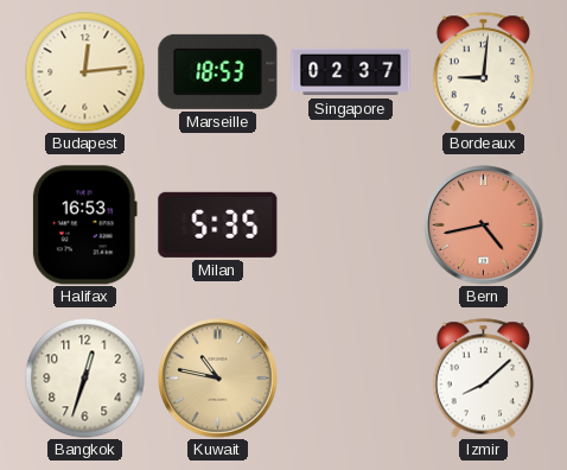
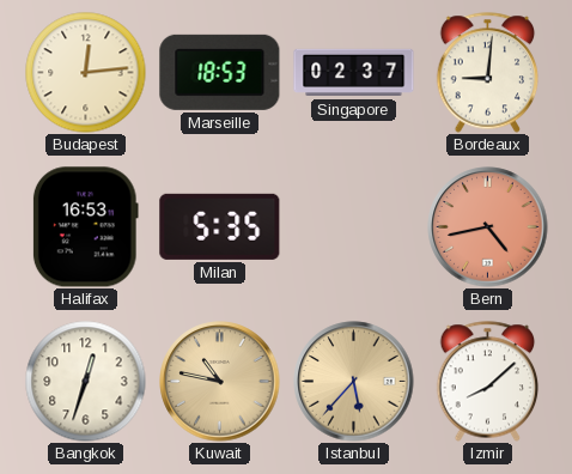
Istanbul: none -> 5:37 (354, 382)
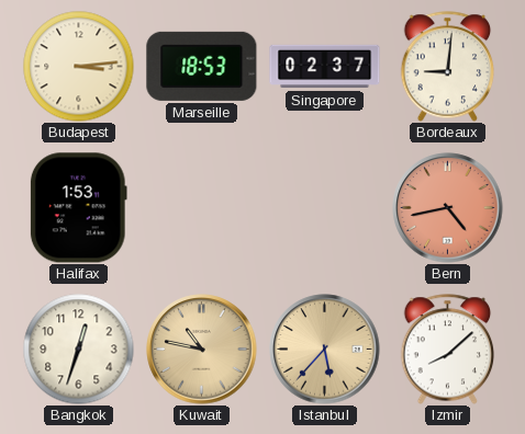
Budapest: 12:14 -> 3:14 (79, 67)
Halifax: 16:53 -> 1:53 (78, 208)
Milan: 5:35 -> none (220, 226)
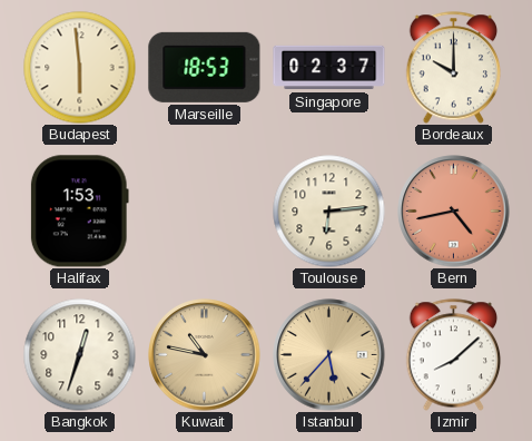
Budapest: 3:14 -> 5:59 (80, 68)
Bordeaux: 9:01 -> 10:00 (454, 68)
Toulouse: none -> 6:14 (329, 212)
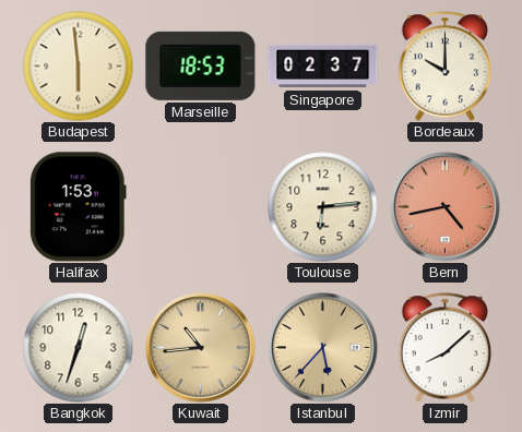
Kuwait: 10:47 -> 10:44 (201, 348)
